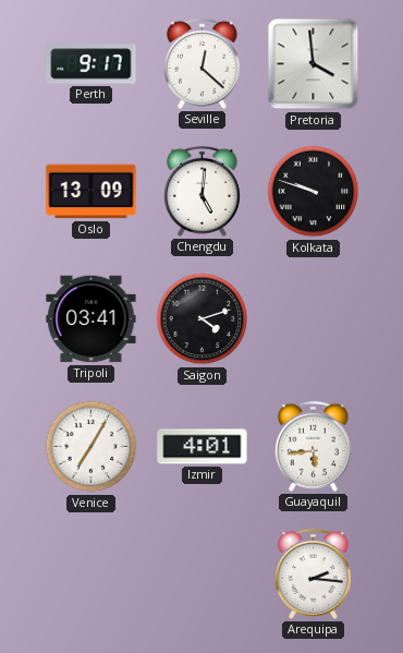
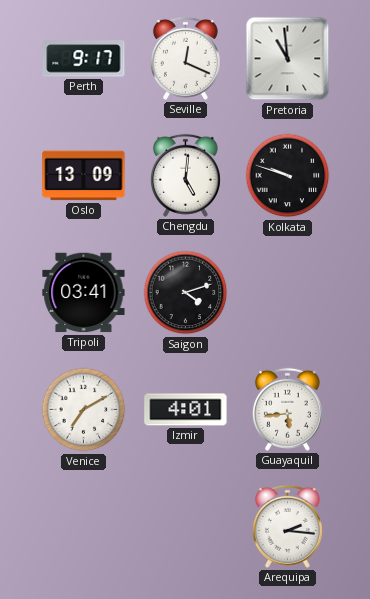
Seville: 12:22 -> 12:19 (185, 58)
Pretoria: 3:59 -> 10:59 (288, 59)
Venice: 7:05 -> 7:10 (84, 410)
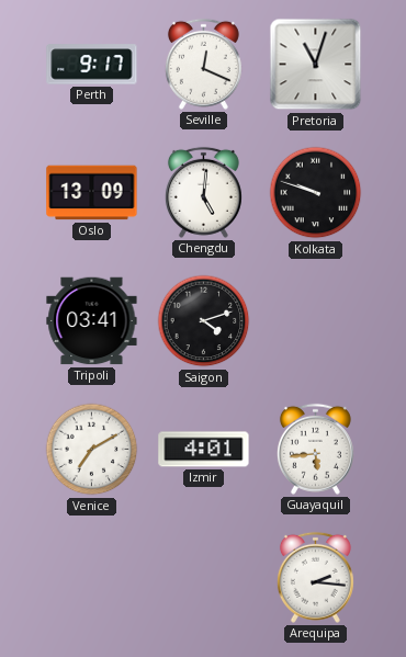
Pretoria: 10:59 -> 11:03 (316, 65)
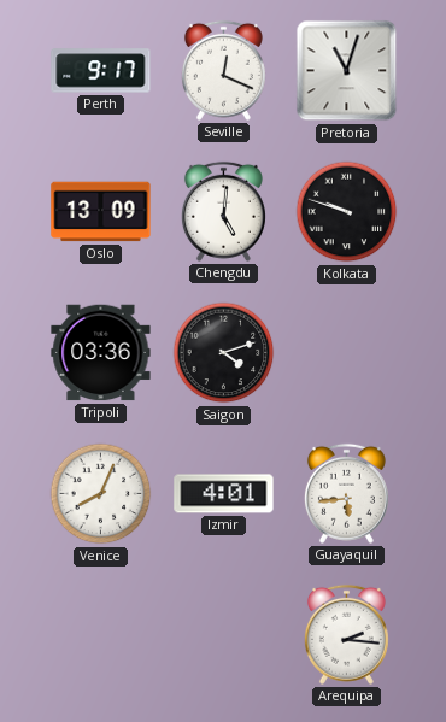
Tripoli: 03:41 -> 03:36 (101, 353)
Venice: 7:10 -> 8:04 (101, 494)
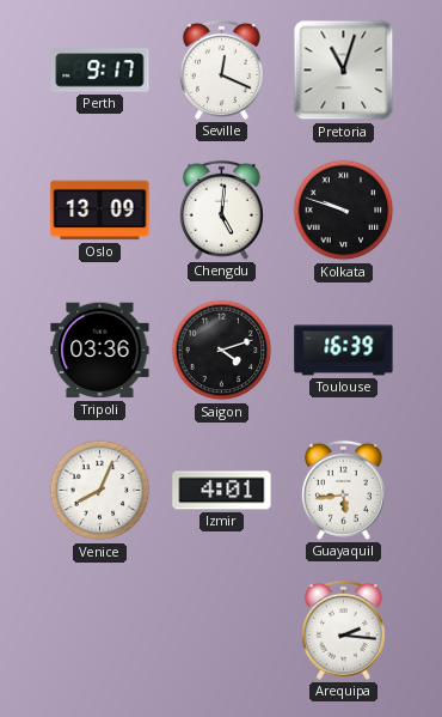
Toulouse: none -> 16:39 (344, 351)
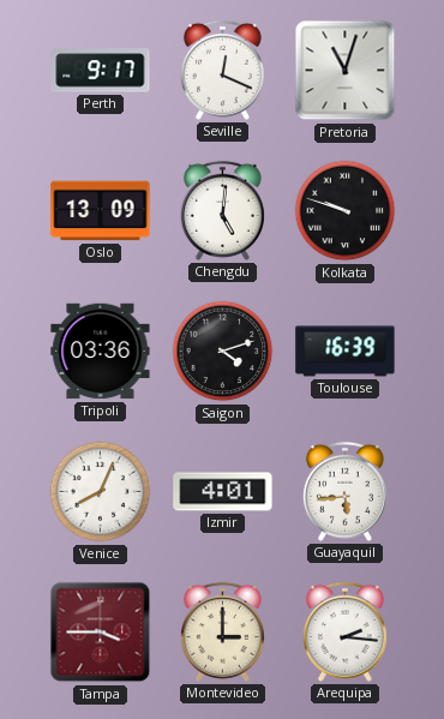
Tampa: none -> 3:45 (101, 633)
Montevideo: none -> 3:00 (222, 631)
